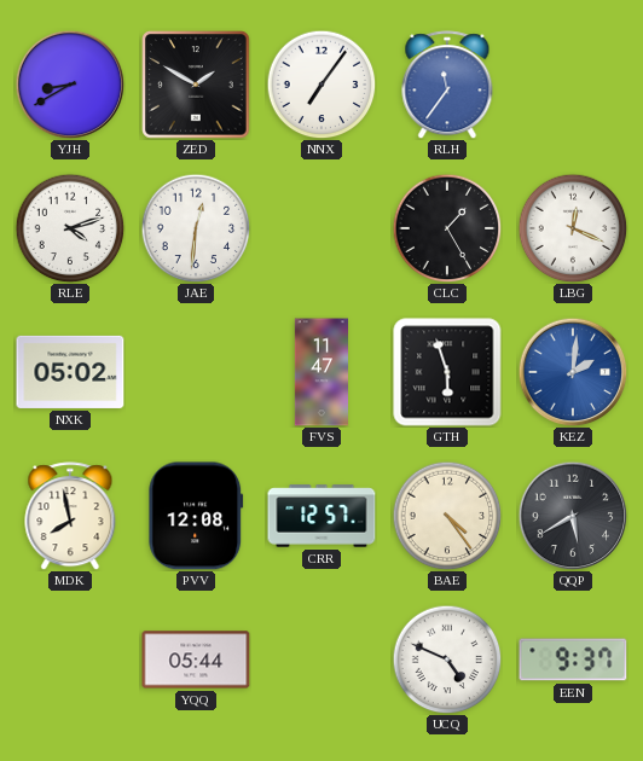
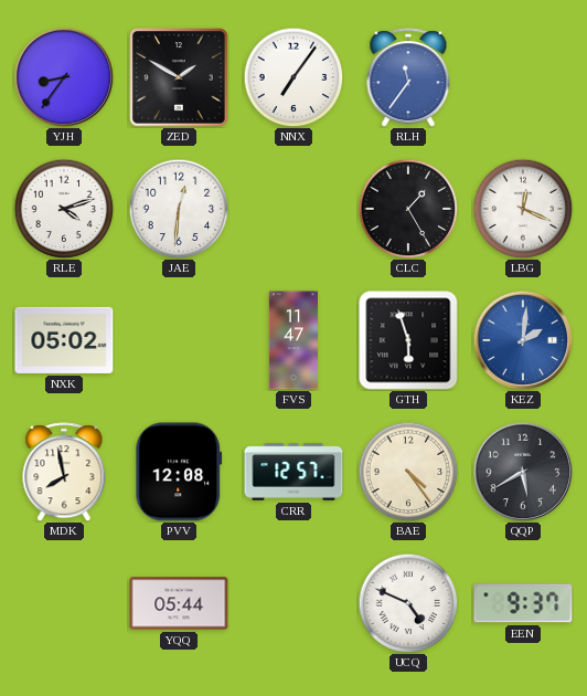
YJH: 8:40 -> 8:36 (64, 77)
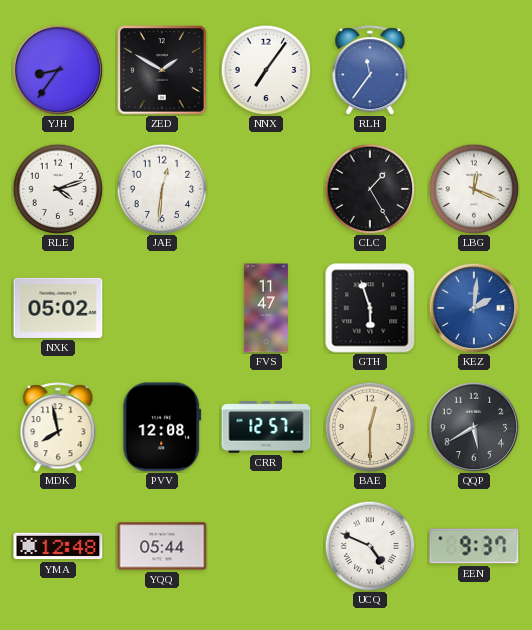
BAE: 4:24 -> 12:30 (370, 427)
YMA: none -> 12:48 (58, 546)
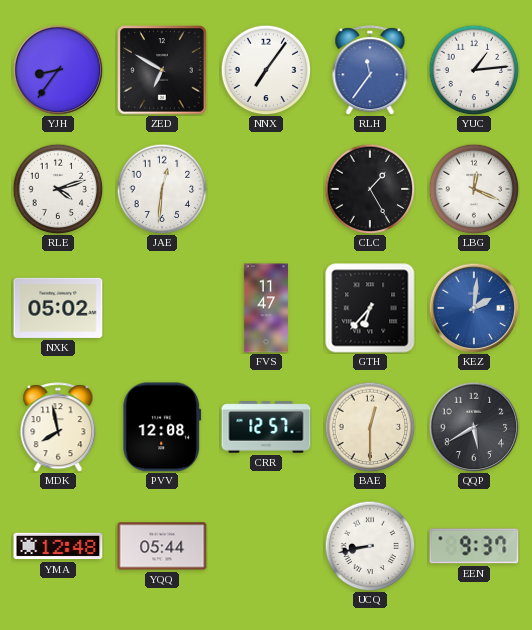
ZED: 1:50 -> 6:50 (162, 70)
YUC: none -> 1:14 (474, 70)
GTH: 5:57 -> 6:37 (370, 308)
UCQ: 4:49 -> 8:43 (370, 546)
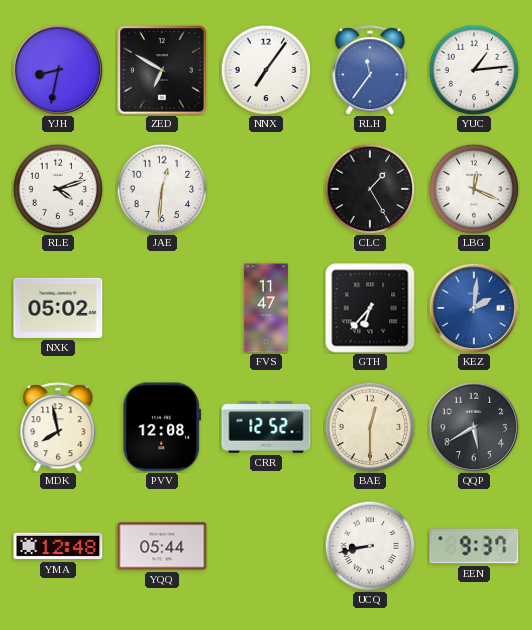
YJH: 8:36 -> 8:32 (58, 70)
CRR: 12:57 -> 12:52 (266, 427)
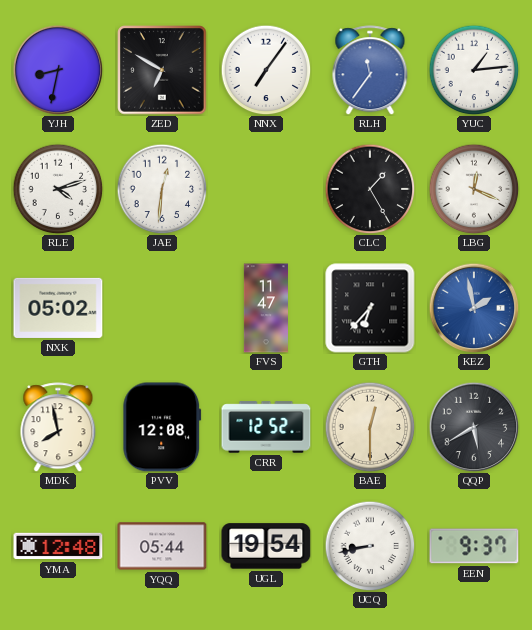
KEZ: 2:01 -> 1:58 (474, 308)
UGL: none -> 19:54 (266, 546)
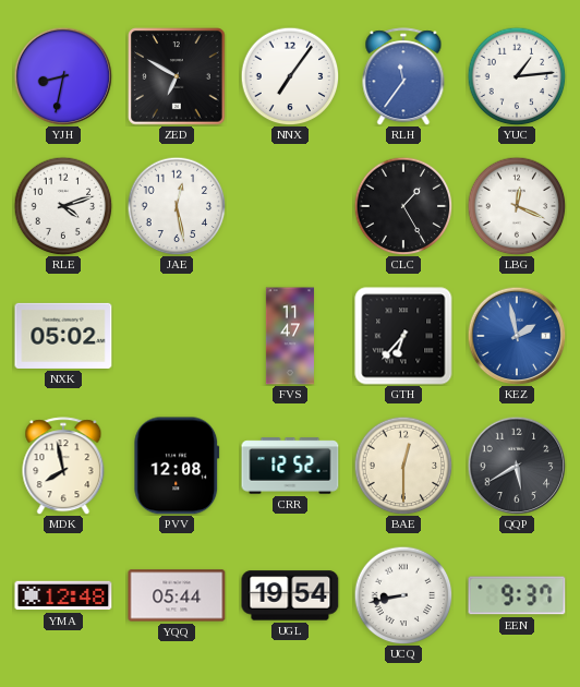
JAE: 12:31 -> 12:28 (177, 206)
